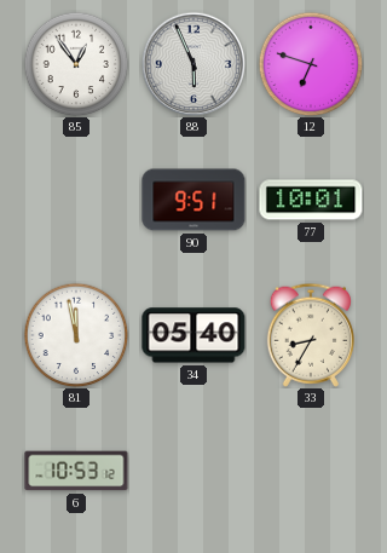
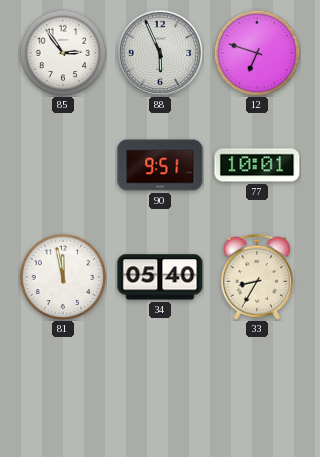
85: 12:54 -> 2:54 (63, 53)
6: 10:53 -> none (76, 471)
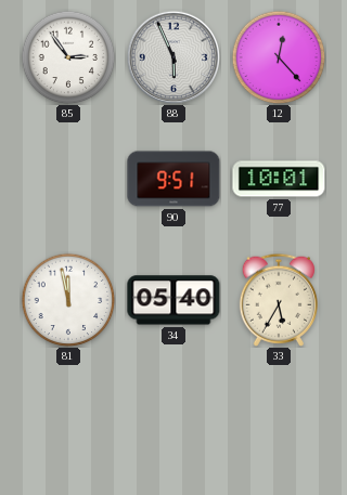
12: 6:48 -> 12:23 (279, 57)
33: 8:35 -> 5:35 (278, 300)
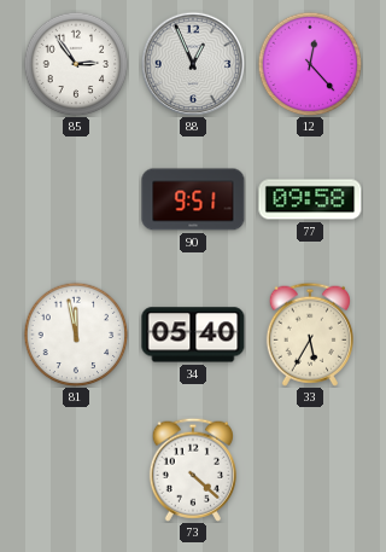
88: 5:56 -> 12:56 (193, 64)
77: 10:01 -> 09:58 (310, 199)
73: none -> 4:22 (192, 470)
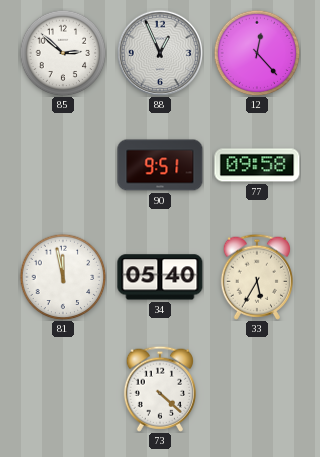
85: 2:54 -> 2:52 (63, 53)
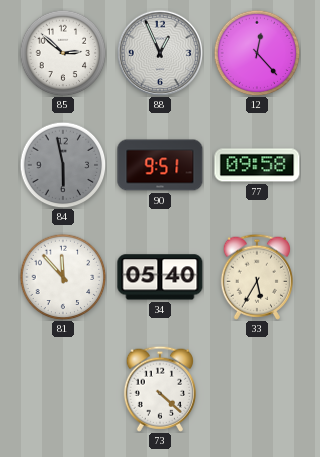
84: none -> 5:58 (63, 165)
81: 11:58 -> 11:53 (63, 277)
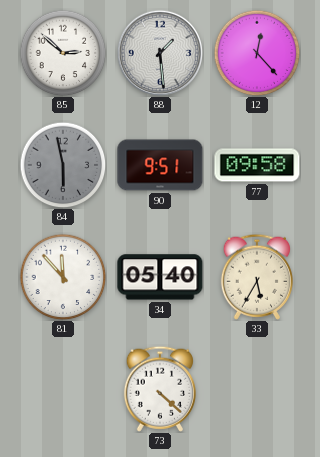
88: 12:56 -> 1:29 (160, 53)
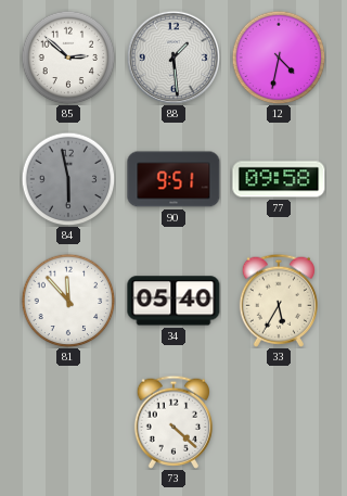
12: 12:23 -> 4:32 (279, 58)
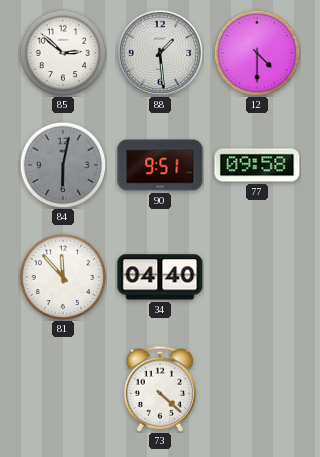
12: 4:32 -> 4:30 (257, 53)
84: 5:58 -> 6:02 (63, 165)
34: 05:40 -> 04:40 (160, 277)
33: 5:35 -> none (278, 301)
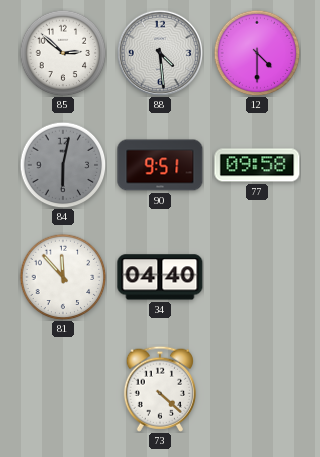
88: 1:29 -> 4:29 (160, 53)
